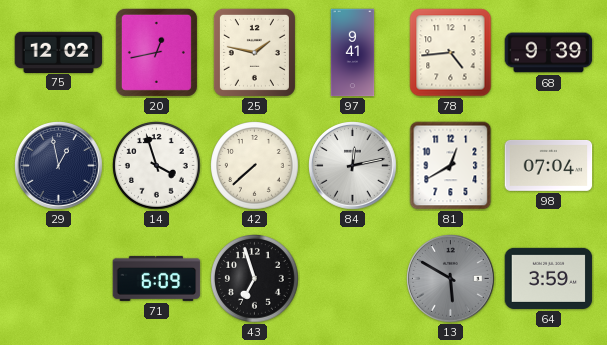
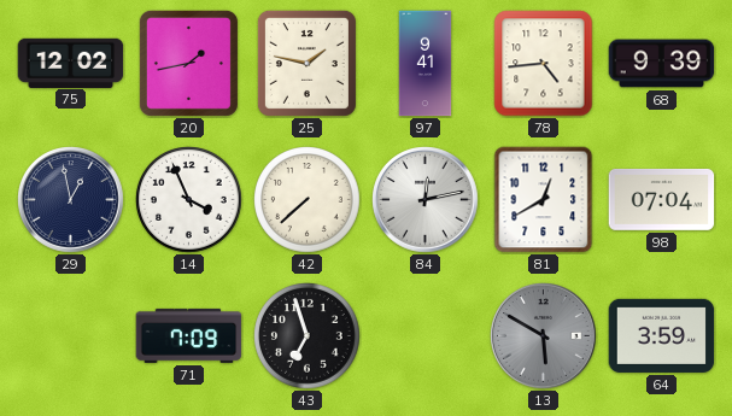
20: 12:43 -> 1:43 (188, 63)
14: 3:57 -> 3:56 (189, 200)
71: 6:09 -> 7:09 (189, 335)
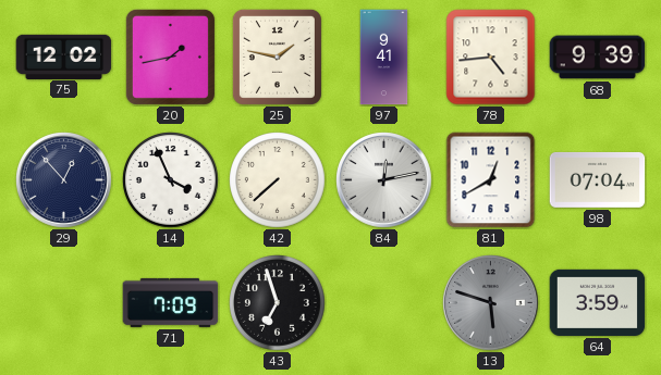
29: 12:58 -> 12:53 (64, 180)
13: 5:50 -> 5:48 (491, 303)
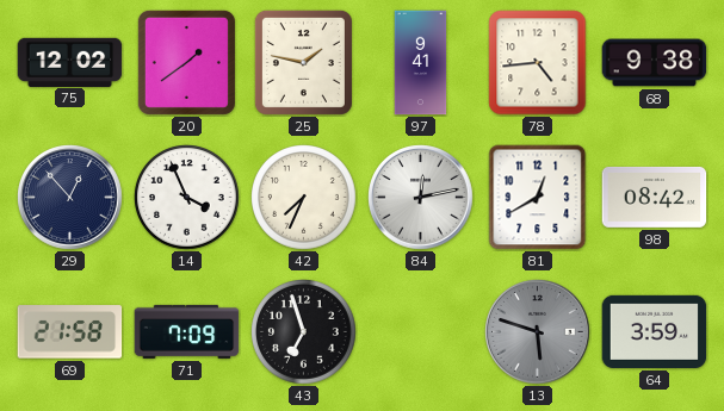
20: 1:43 -> 1:39 (186, 62)
68: 9:39 -> 9:38 (655, 63)
42: 7:38 -> 7:34 (304, 198)
98: 07:04 -> 08:42 (655, 197)
69: none -> 21:58 (70, 332)
